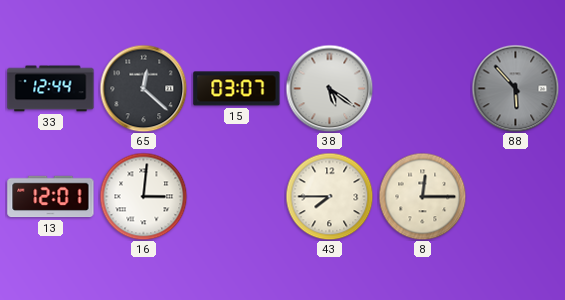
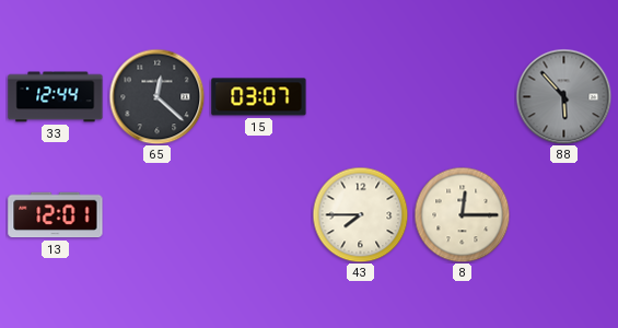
38: 5:21 -> none (329, 88)
16: 3:01 -> none (143, 196)
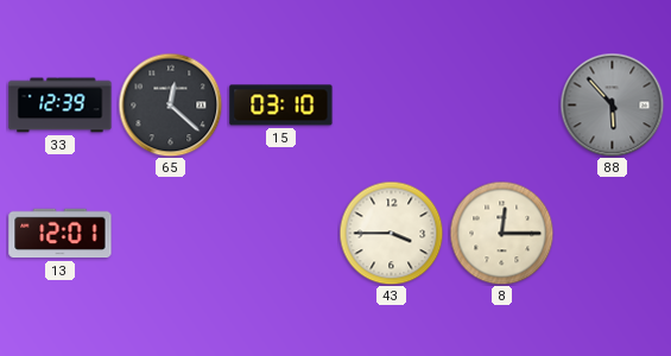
33: 12:44 -> 12:39 (61, 106)
15: 03:07 -> 03:10 (281, 106)
43: 7:45 -> 3:45 (391, 233)
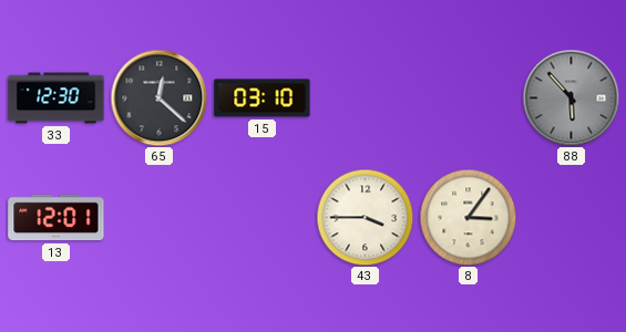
33: 12:39 -> 12:30 (57, 98)
8: 12:15 -> 3:06 (468, 217)
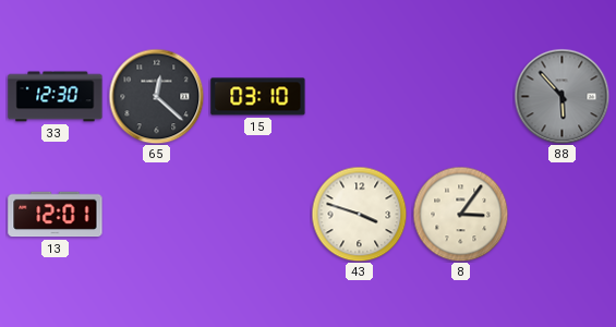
43: 3:45 -> 3:48 (359, 214)
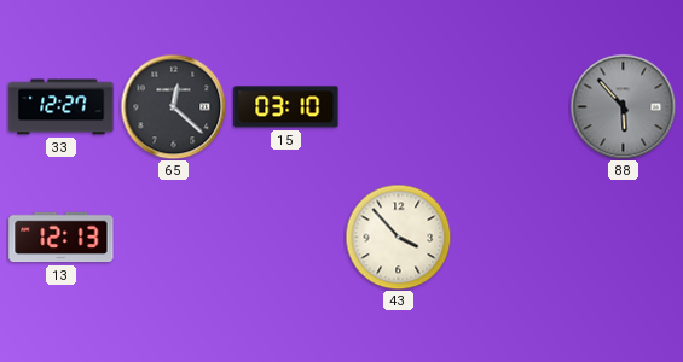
33: 12:30 -> 12:27 (62, 107)
13: 12:01 -> 12:13 (62, 238)
43: 3:48 -> 3:53 (398, 237)
8: 3:06 -> none (460, 214)
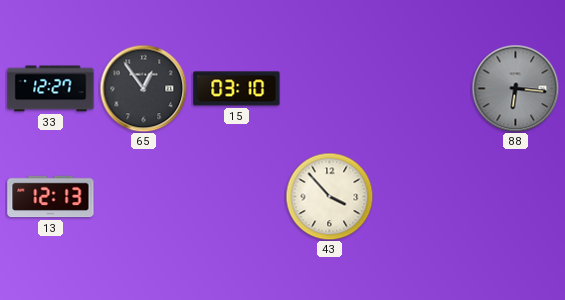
65: 12:22 -> 12:54 (143, 88)
88: 5:53 -> 6:16 (515, 88)
